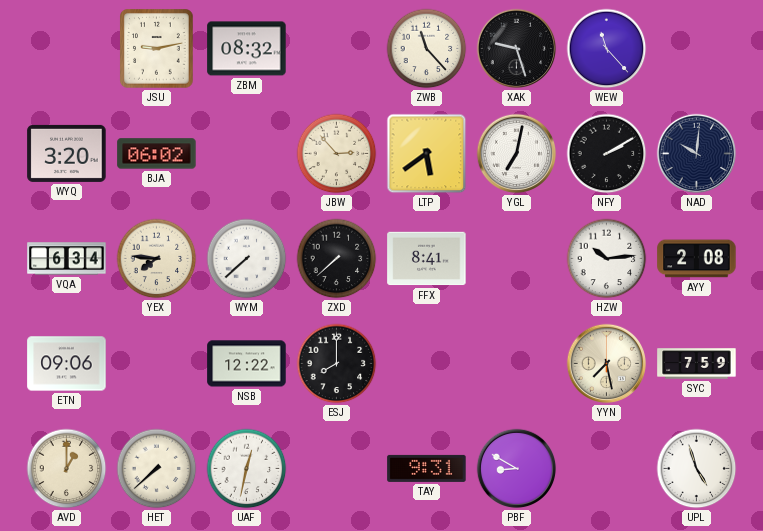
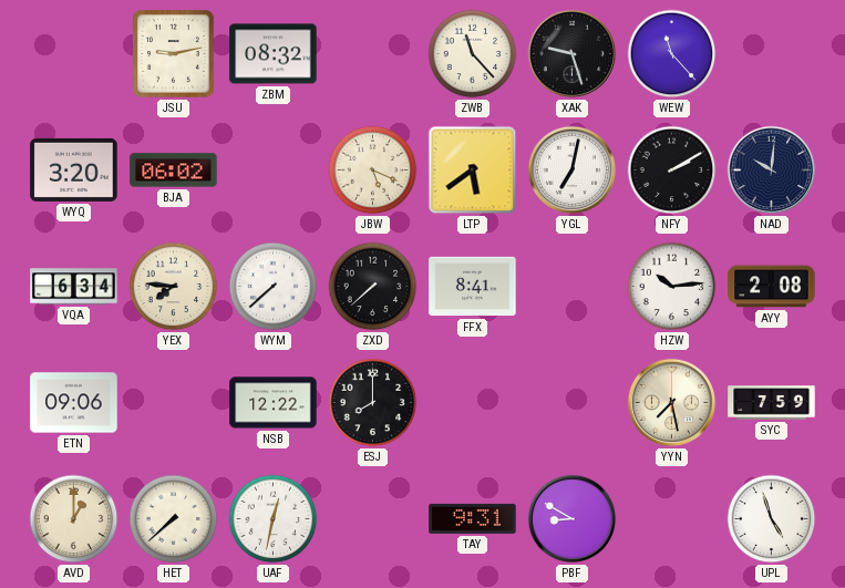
JBW: 2:53 -> 5:19 (373, 171)
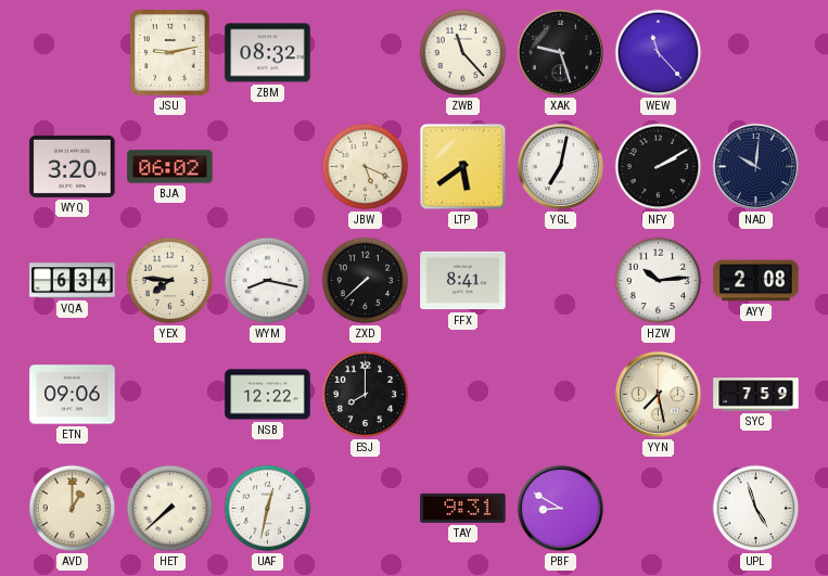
WYM: 7:38 -> 8:17 (268, 281)
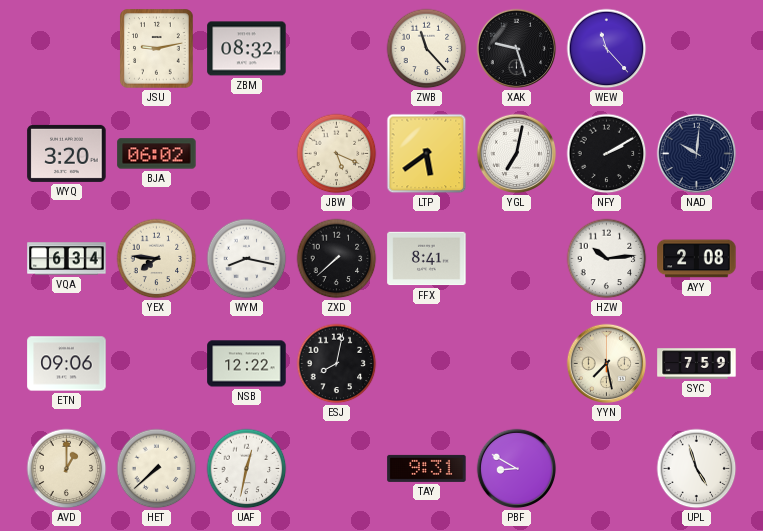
ESJ: 8:00 -> 8:02 (337, 364)
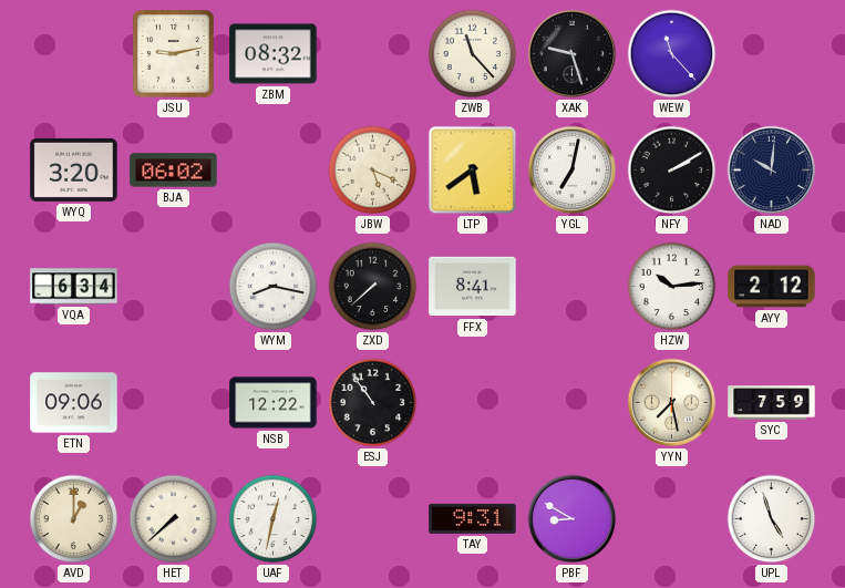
YEX: 7:46 -> none (157, 259)
AYY: 2:08 -> 2:12 (772, 287)
ESJ: 8:02 -> 10:54 (373, 403)
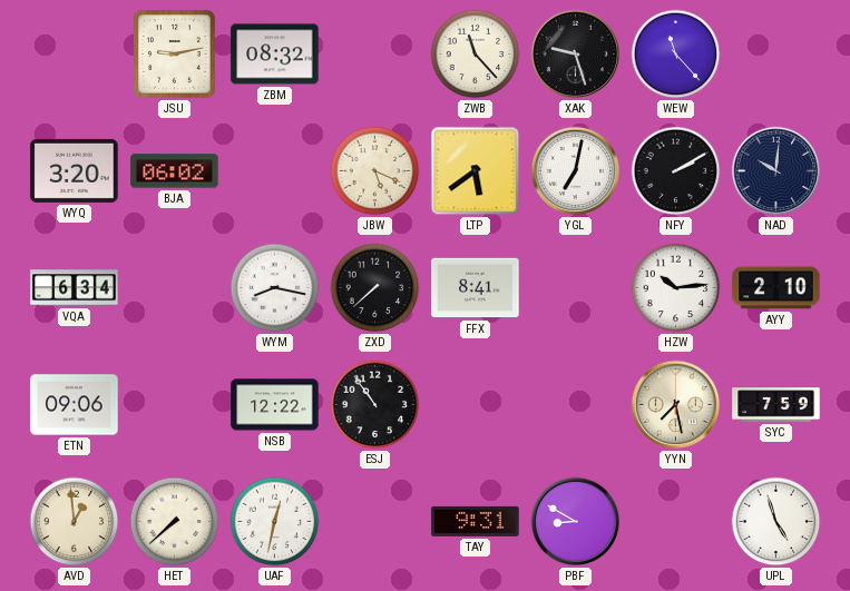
AYY: 2:12 -> 2:10 (776, 288)
AVD: 1:00 -> 12:59 (75, 522)
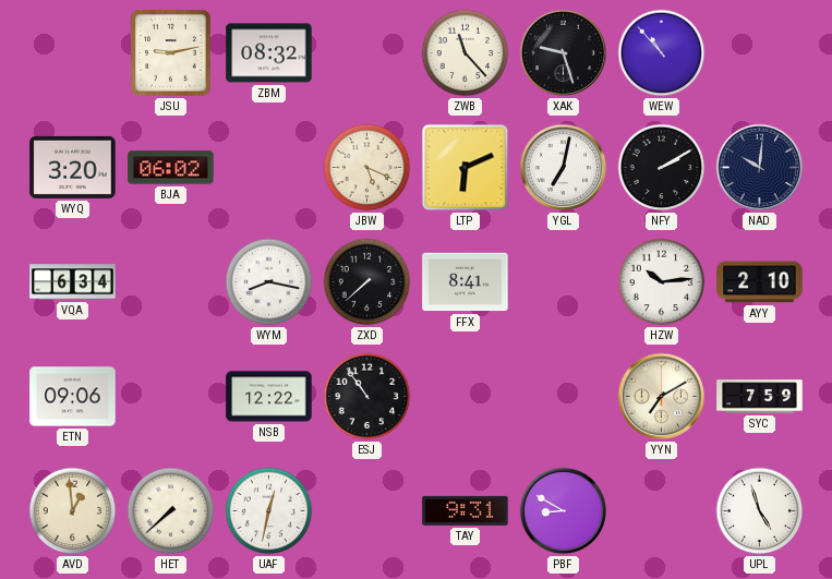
WEW: 11:23 -> 10:53 (662, 53)
LTP: 5:39 -> 6:11 (466, 168)
YYN: 7:28 -> 7:10 (662, 397)
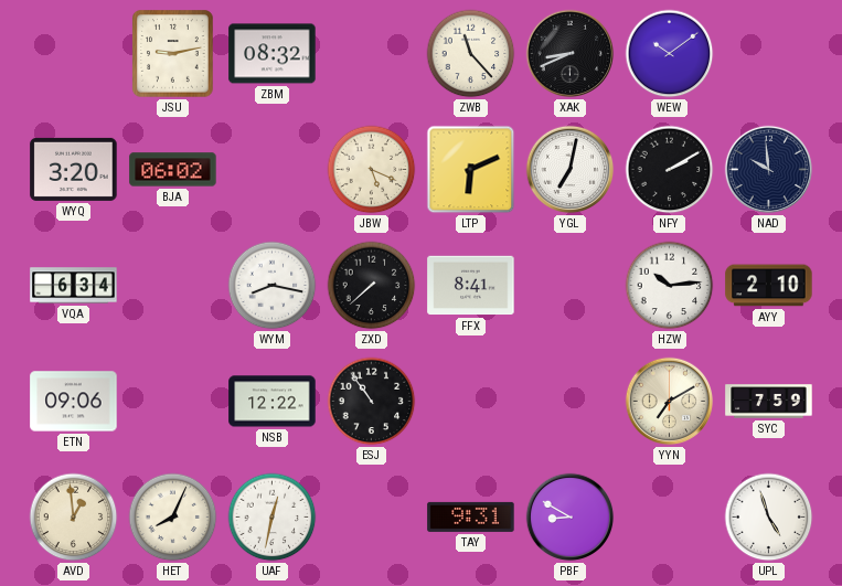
XAK: 9:27 -> 8:41 (571, 54)
WEW: 10:53 -> 10:09 (670, 54)
NAD: 10:01 -> 9:59 (769, 170)
HET: 7:38 -> 8:04 (173, 518)
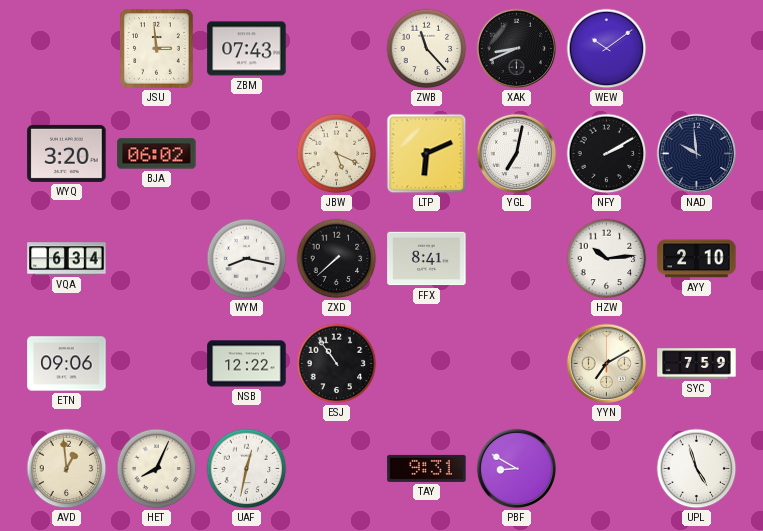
JSU: 9:13 -> 2:59 (157, 49)
ZBM: 08:32 -> 07:43 (247, 49)
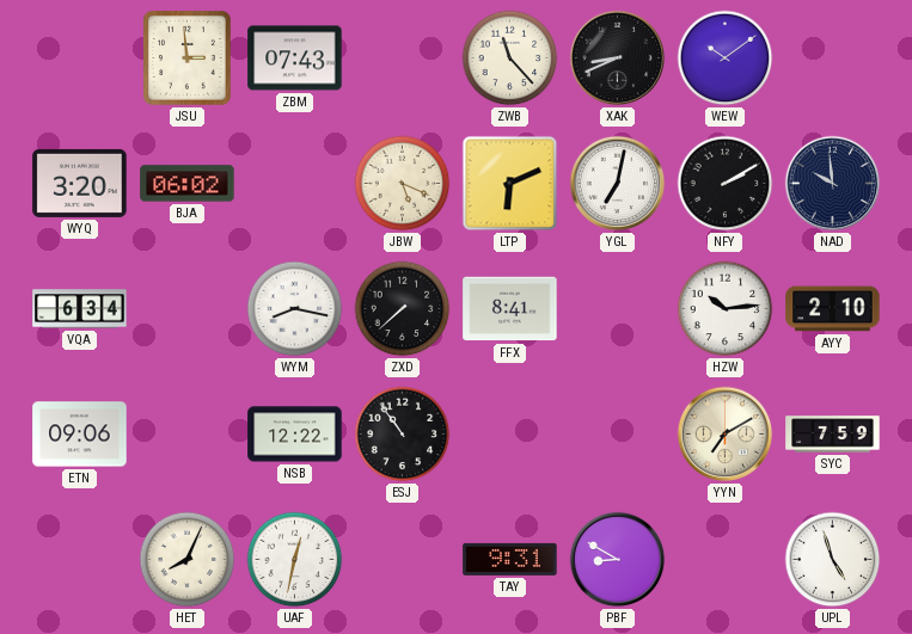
AVD: 12:59 -> none (67, 469)
